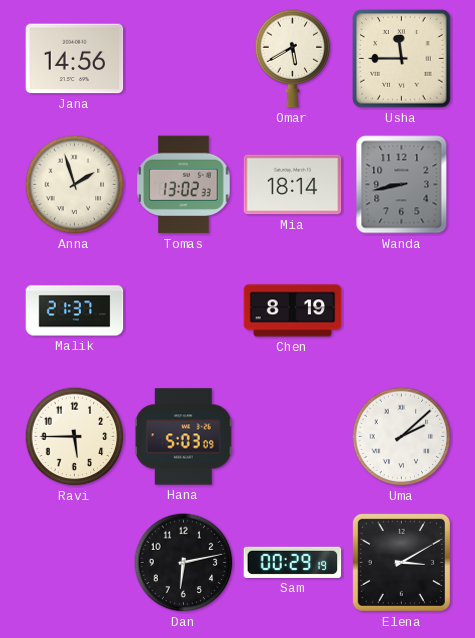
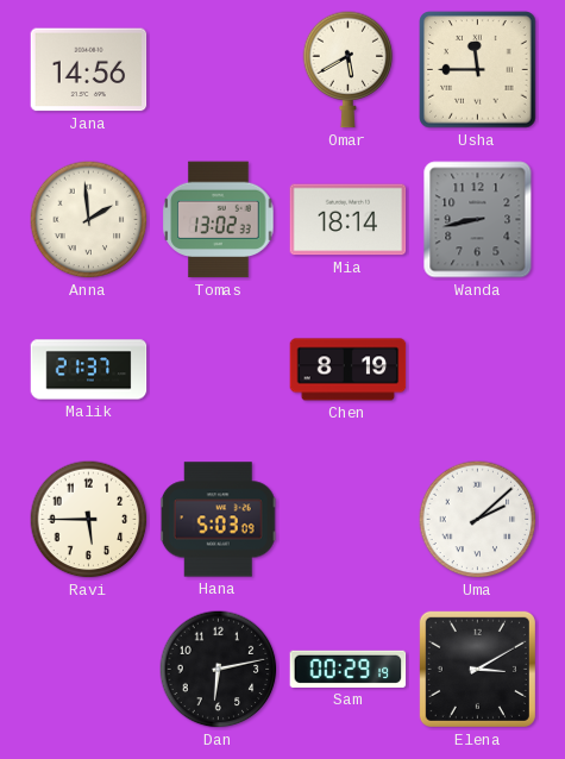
Anna: 1:57 -> 1:59 (89, 220)
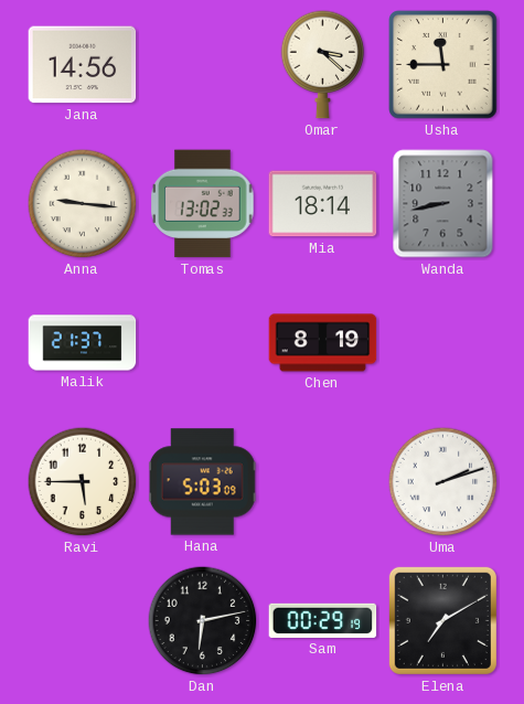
Omar: 5:40 -> 3:22 (323, 65)
Anna: 1:59 -> 9:16 (83, 204)
Uma: 2:08 -> 2:12 (443, 482)
Elena: 3:10 -> 7:10 (442, 620)
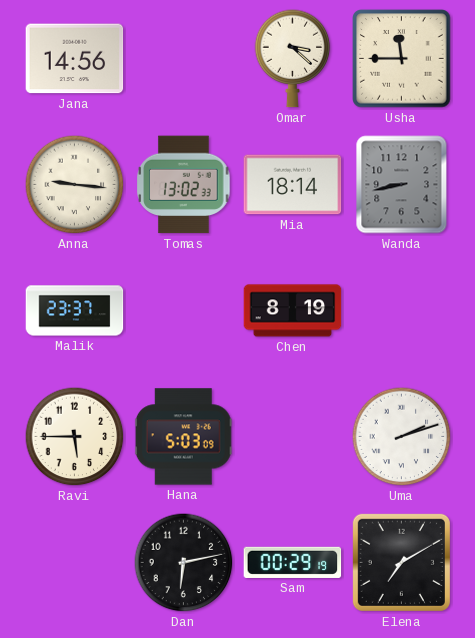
Malik: 21:37 -> 23:37 (75, 311)
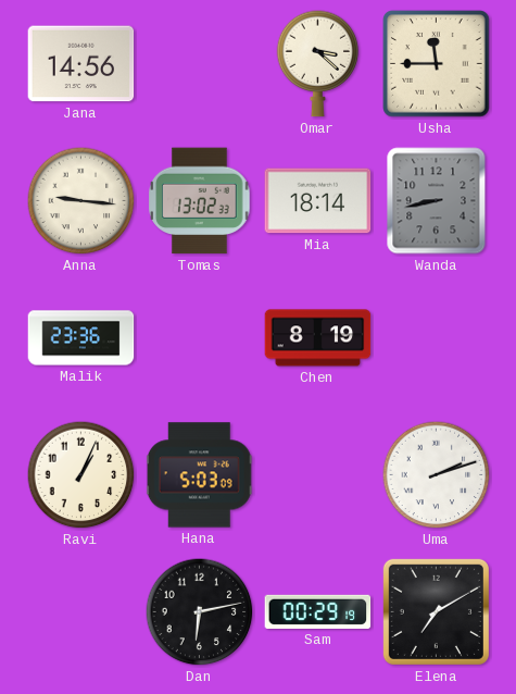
Malik: 23:37 -> 23:36 (81, 338)
Ravi: 5:45 -> 1:04 (81, 475)
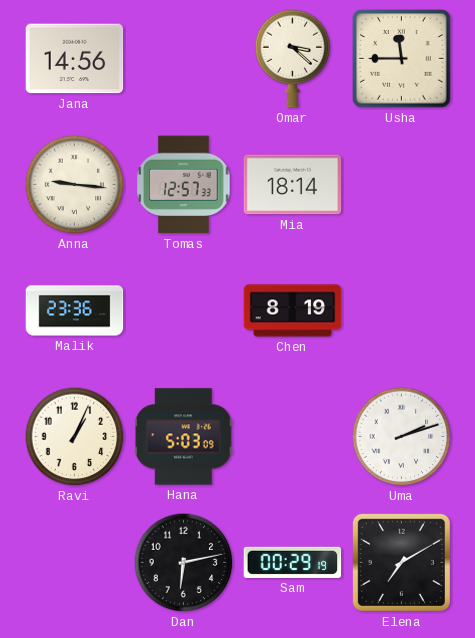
Tomas: 13:02 -> 12:57 (184, 185)
Wanda: 8:43 -> none (437, 201)
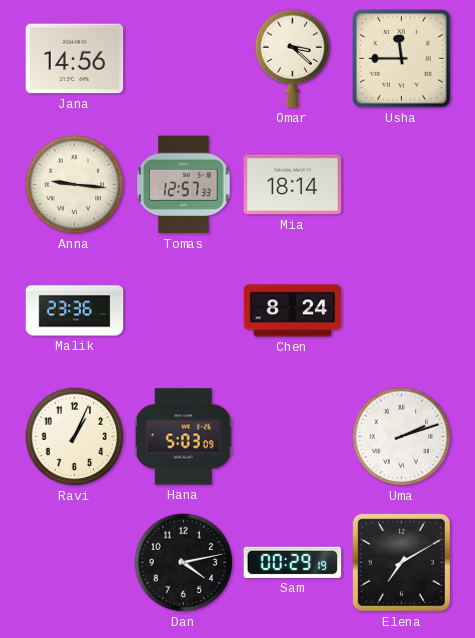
Chen: 8:19 -> 8:24 (293, 311)
Dan: 6:13 -> 4:13 (184, 563)
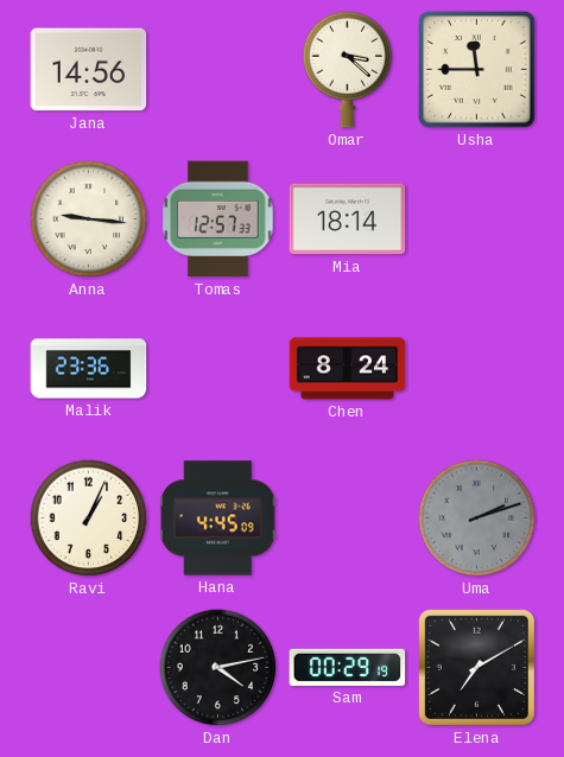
Hana: 5:03 -> 4:45 (217, 519)
Uma dial: white -> grey (477, 519)
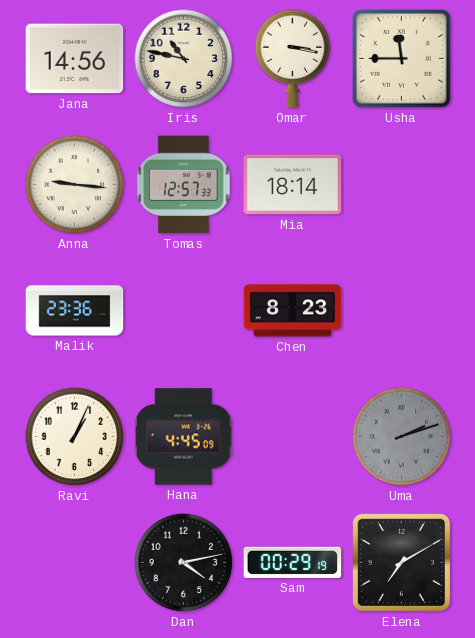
Iris: none -> 10:47 (184, 59)
Omar: 3:22 -> 3:17 (293, 59)
Chen: 8:24 -> 8:23 (293, 311)
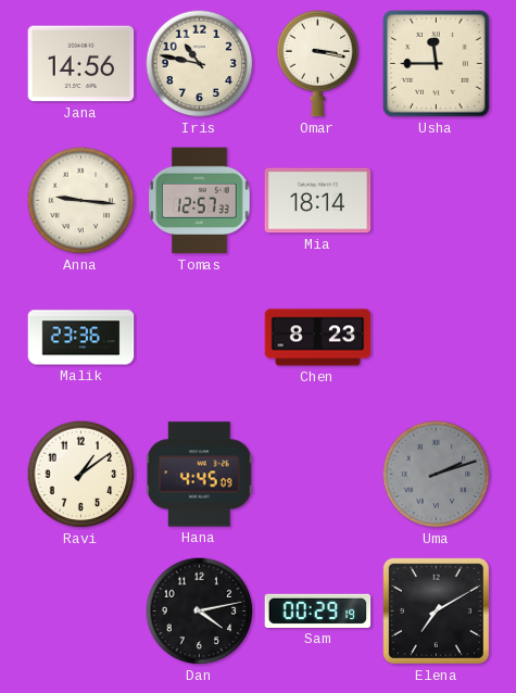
Ravi: 1:04 -> 1:09 (81, 475)
